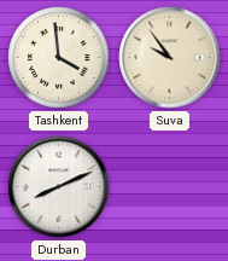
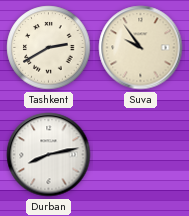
Tashkent: 3:59 -> 2:40 (49, 48)
Durban: 8:11 -> 8:13 (49, 155)
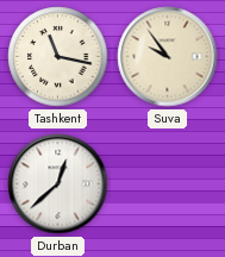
Tashkent: 2:40 -> 11:17 (58, 57)
Durban: 8:13 -> 12:38 (58, 184)
